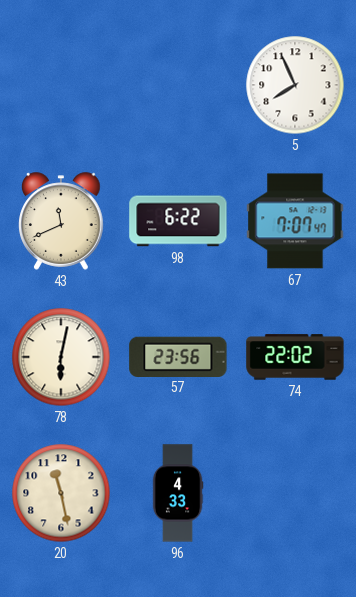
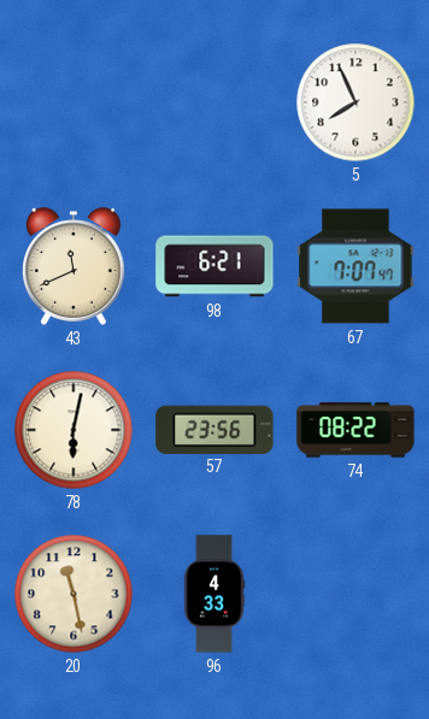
98: 6:22 -> 6:21 (214, 266)
74: 22:02 -> 08:22 (355, 430)
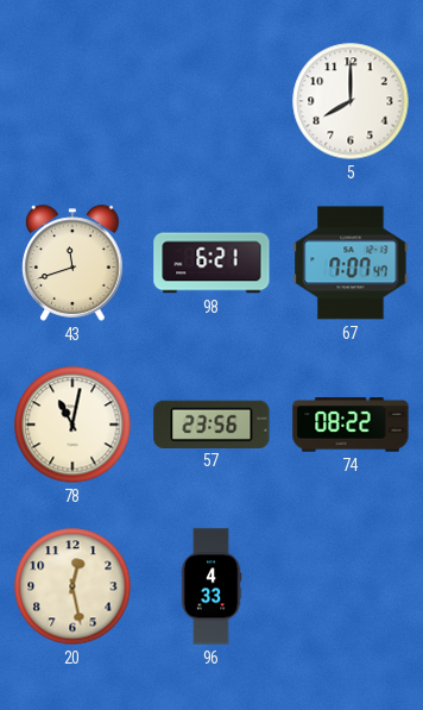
5: 7:56 -> 8:00 (351, 101)
43: 11:41 -> 11:42 (72, 263)
78: 6:02 -> 11:02 (72, 425)
20: 11:28 -> 12:28 (72, 586)
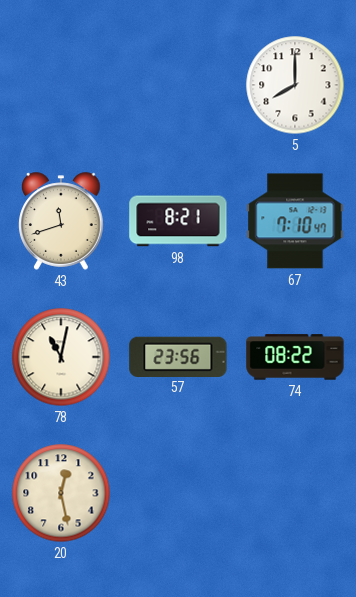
98: 6:21 -> 8:21 (178, 221)
67: 7:07 -> 7:10 (295, 221)
96: 4:33 -> none (211, 586)
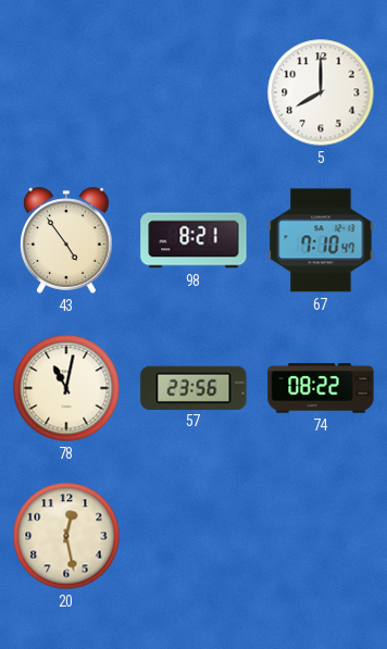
43: 11:42 -> 4:54 (66, 240)
